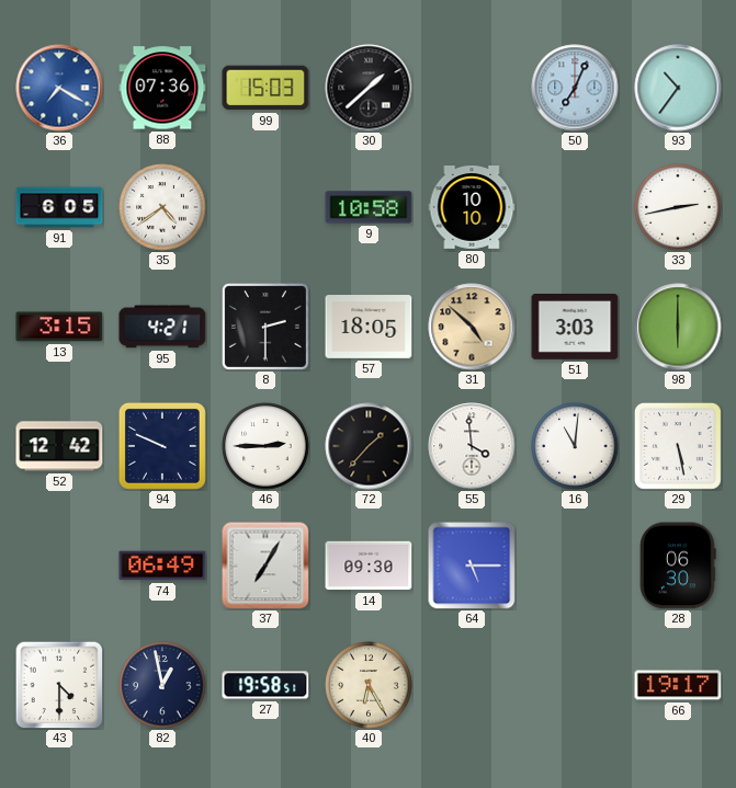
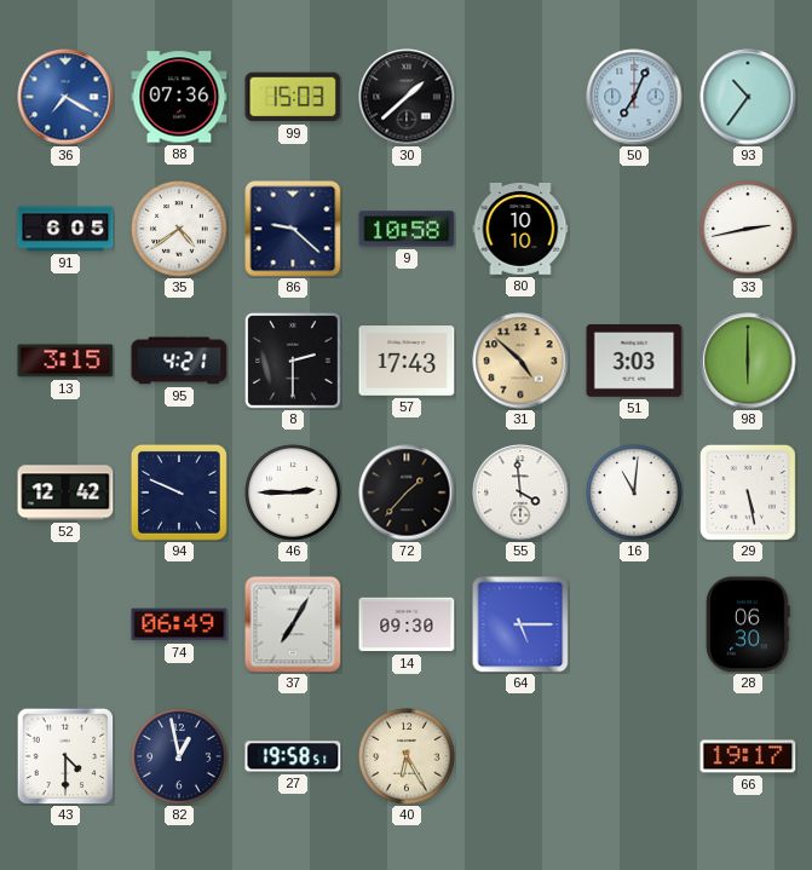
86: none -> 9:22 (293, 229)
57: 18:05 -> 17:43 (407, 361)
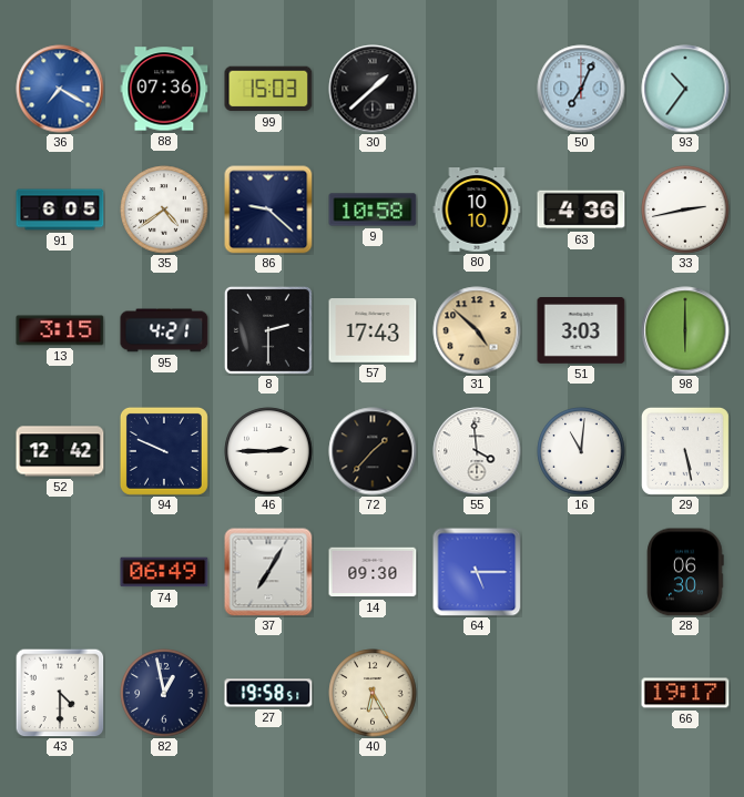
63: none -> 4:36 (581, 210)
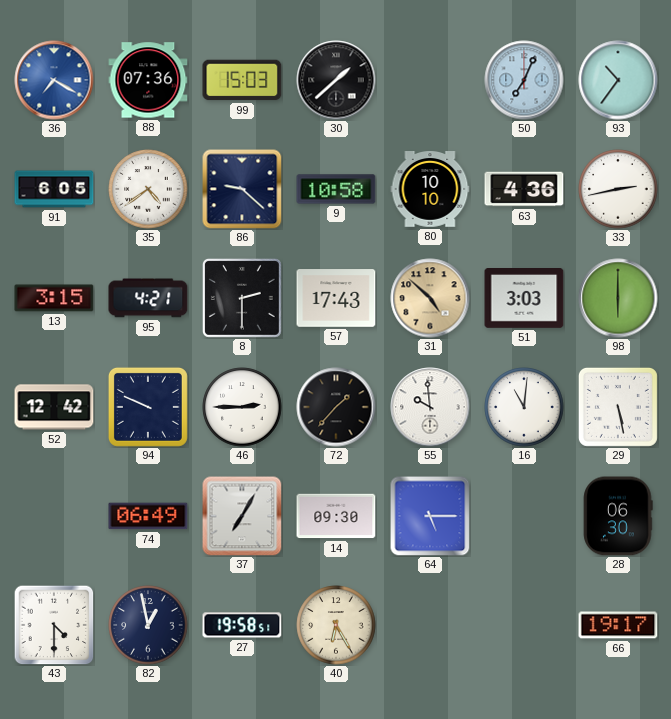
55: 3:59 -> 9:59 (430, 407)
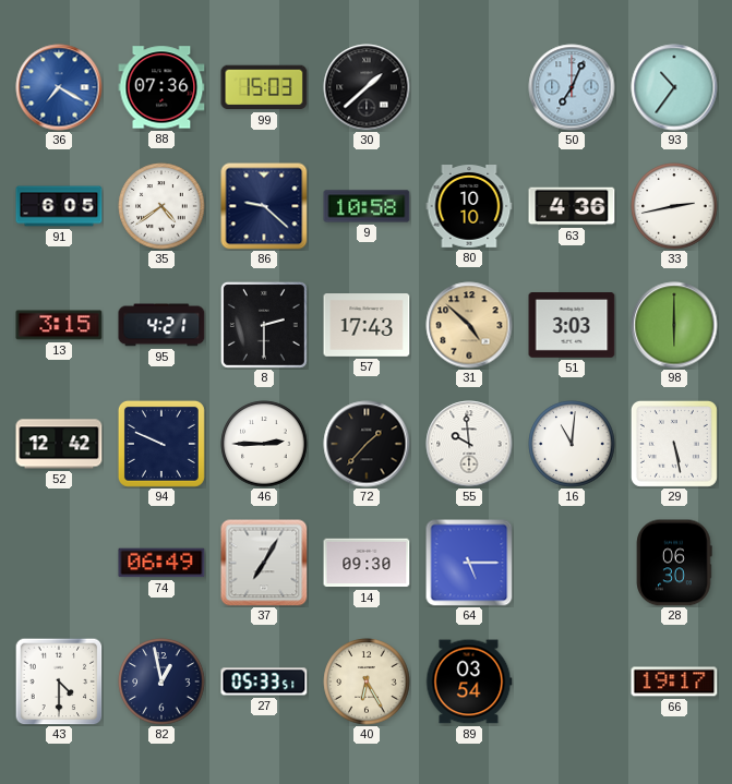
27: 19:58 -> 05:33 (264, 682)
89: none -> 03:54 (469, 682)
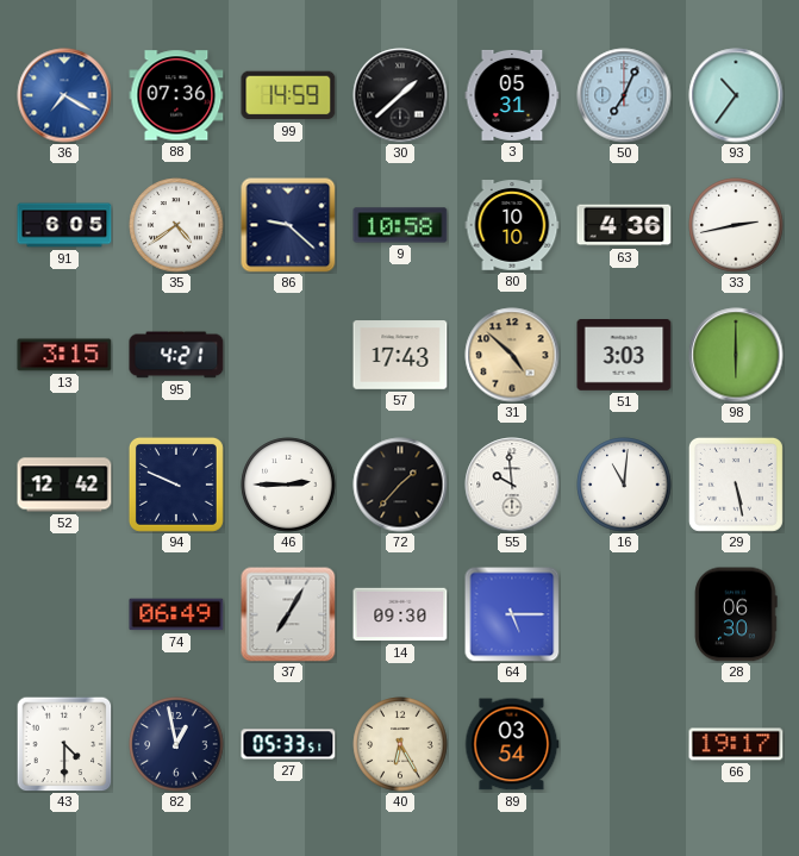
99: 15:03 -> 14:59 (288, 95)
3: none -> 05:31 (512, 95)
8: 2:30 -> none (264, 325)
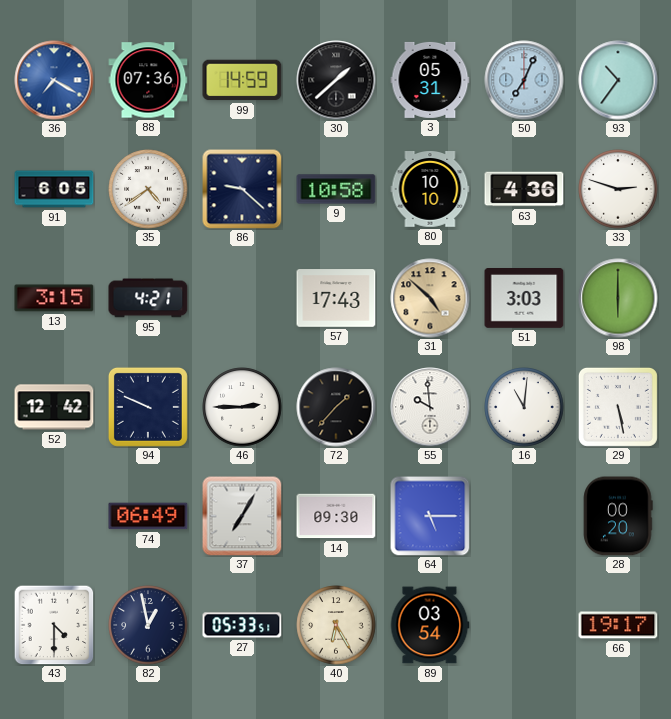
33: 2:43 -> 2:48 (618, 189)
28: 06:30 -> 00:20 (618, 516)
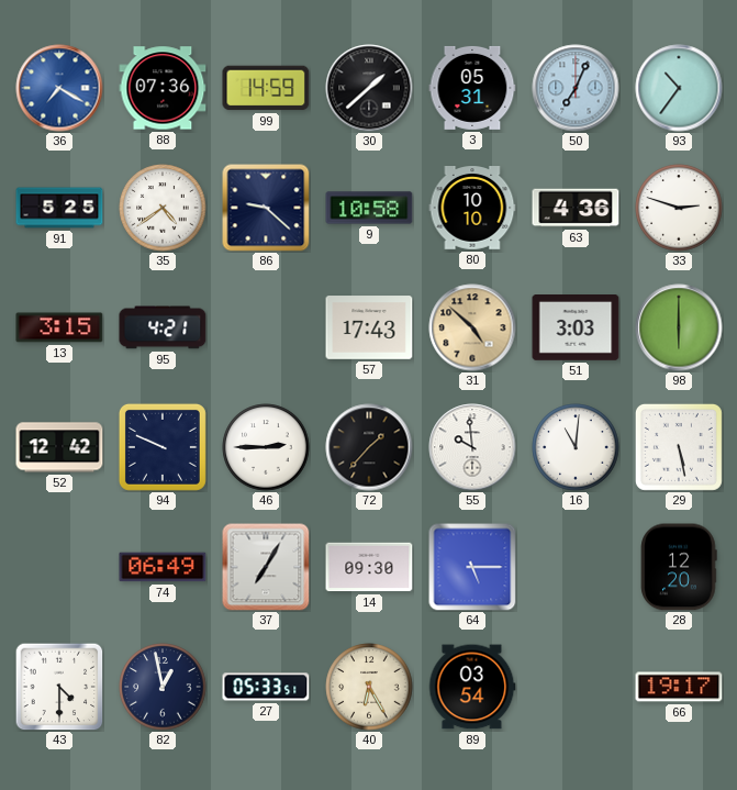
91: 6:05 -> 5:25 (59, 208)
28: 00:20 -> 12:20 (679, 567)
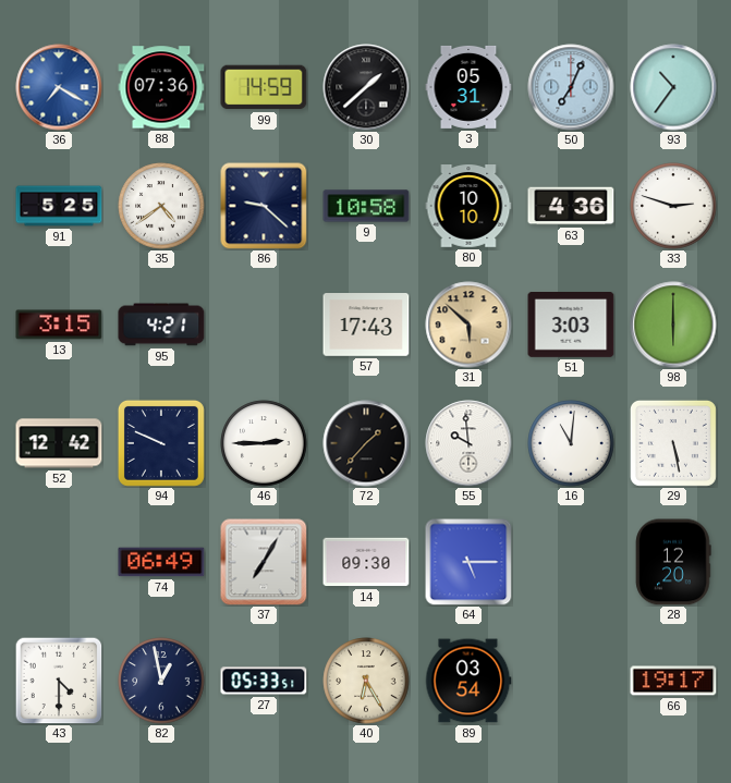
31: 4:52 -> 5:52 (468, 325)
